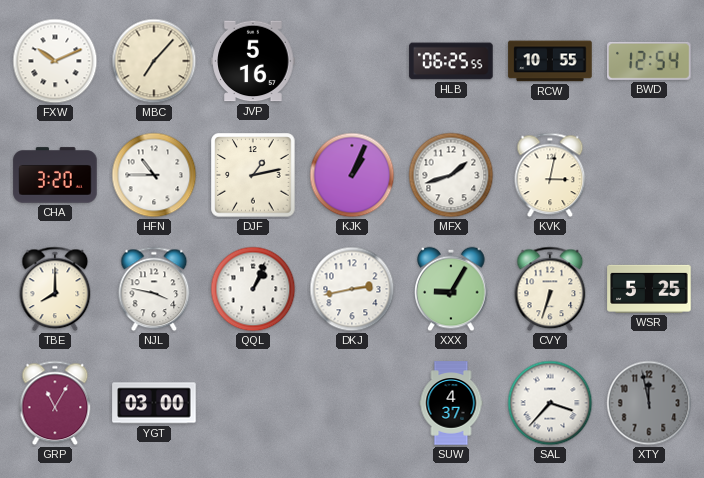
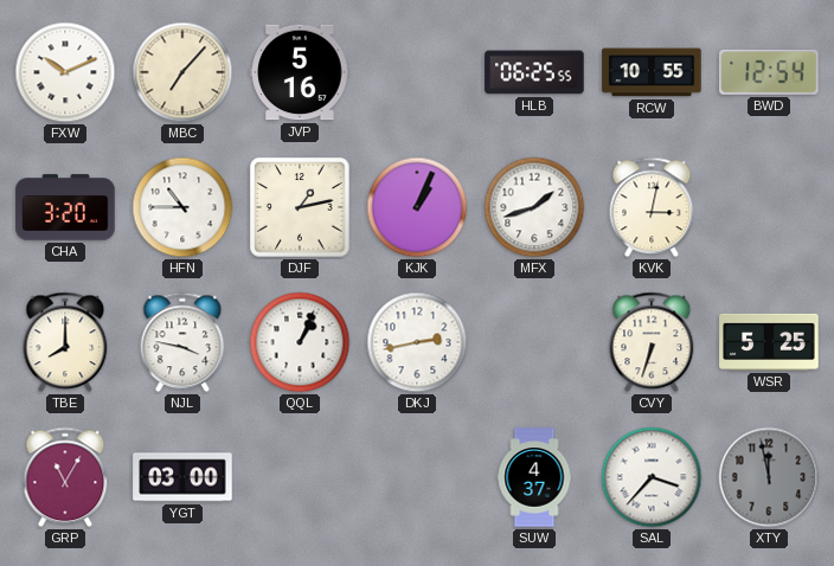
XXX: 9:05 -> none (451, 289)
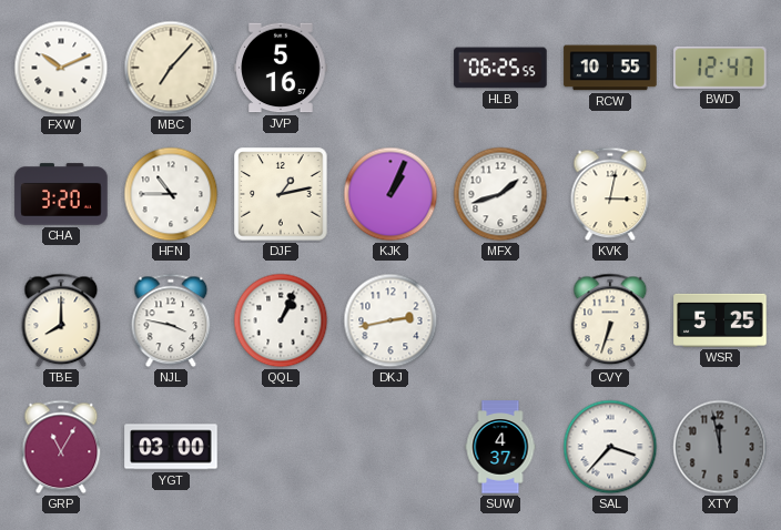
BWD: 12:54 -> 12:47 (720, 68)
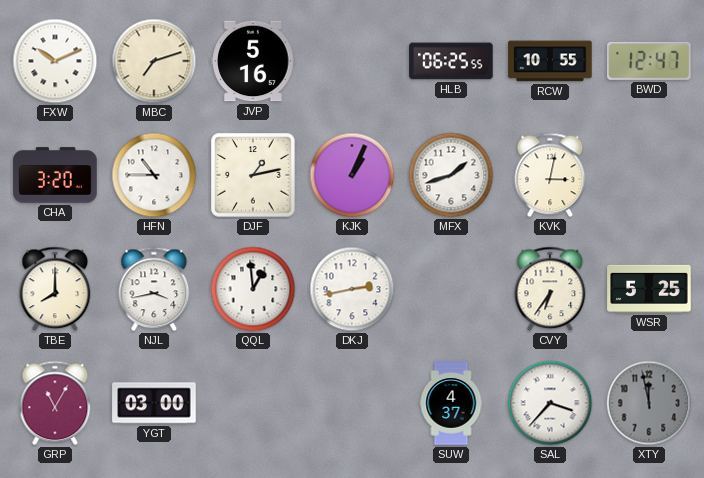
MBC: 7:07 -> 7:12 (154, 61)
NJL: 3:47 -> 3:43 (154, 289)
QQL: 1:04 -> 12:59 (253, 289)
CVY: 6:33 -> 6:36 (550, 289)
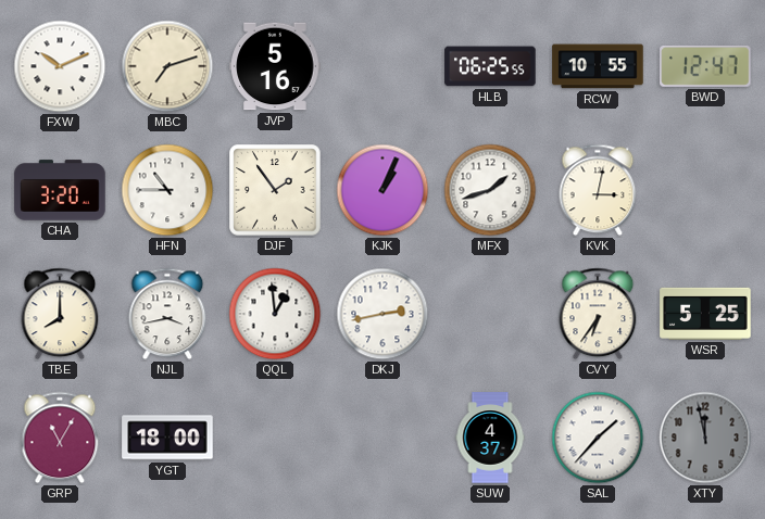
DJF: 1:13 -> 1:54 (275, 190)
YGT: 03:00 -> 18:00 (167, 438)
SAL: 3:37 -> 1:37 (598, 438)
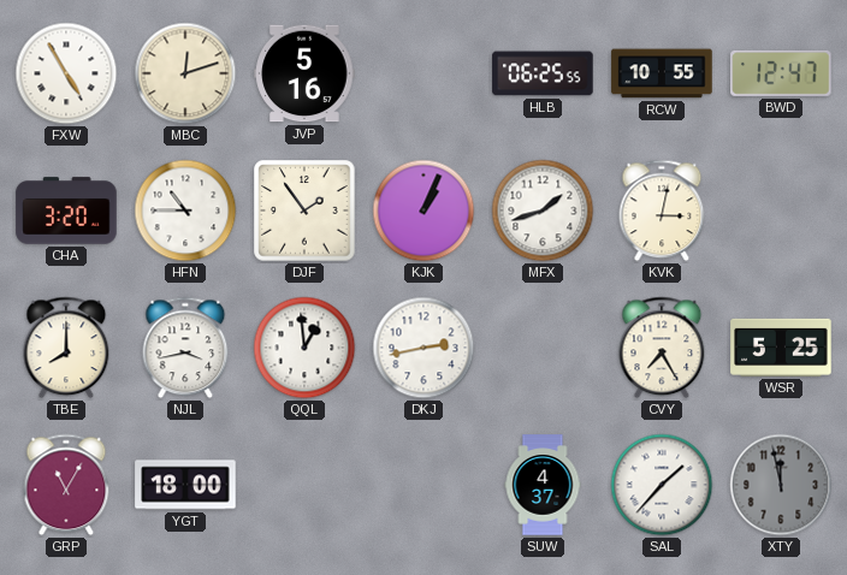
FXW: 10:11 -> 4:55 (66, 73)
MBC: 7:12 -> 12:12 (185, 73)
CVY: 6:36 -> 7:25 (662, 348)
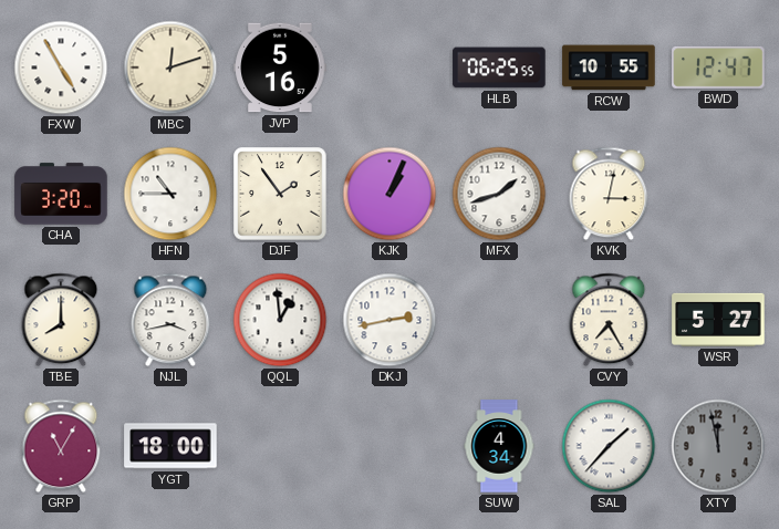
WSR: 5:25 -> 5:27 (718, 320)
SUW: 4:37 -> 4:34 (499, 446)
